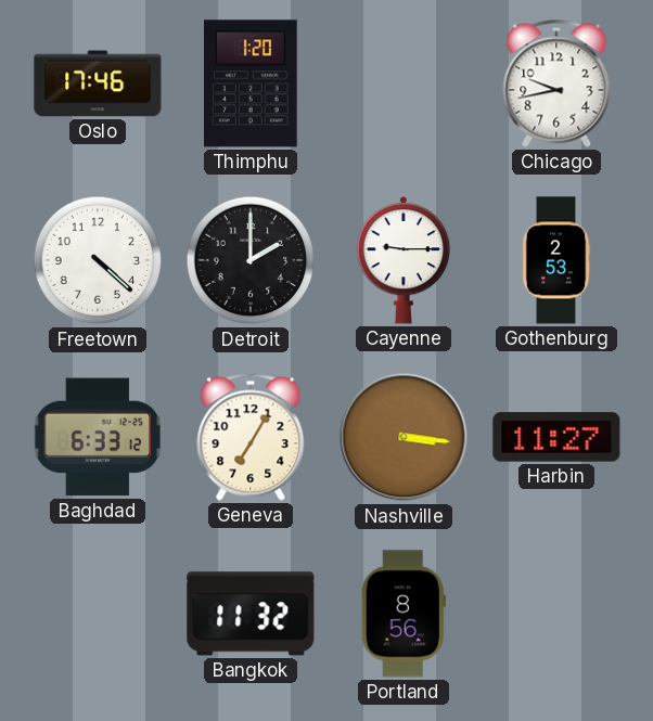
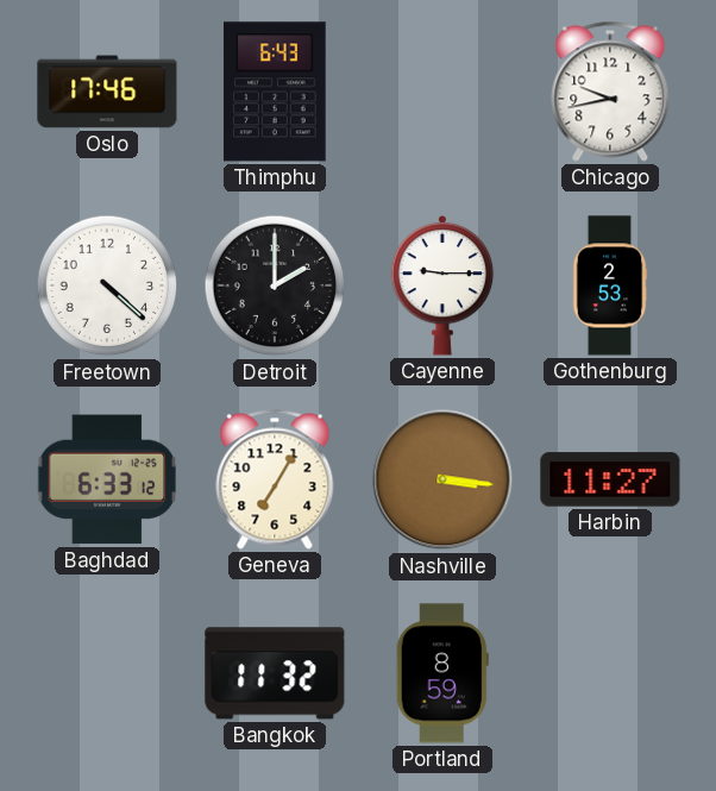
Thimphu: 1:20 -> 6:43 (276, 92)
Portland: 8:56 -> 8:59 (442, 673)
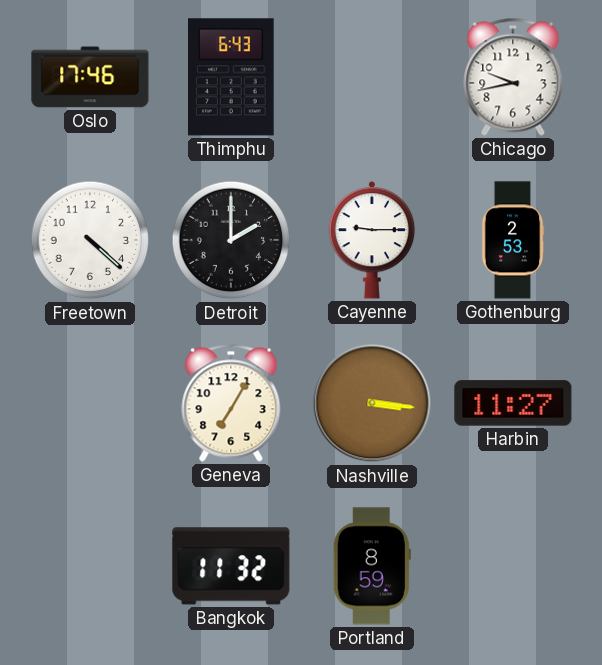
Baghdad: 6:33 -> none (106, 479)
